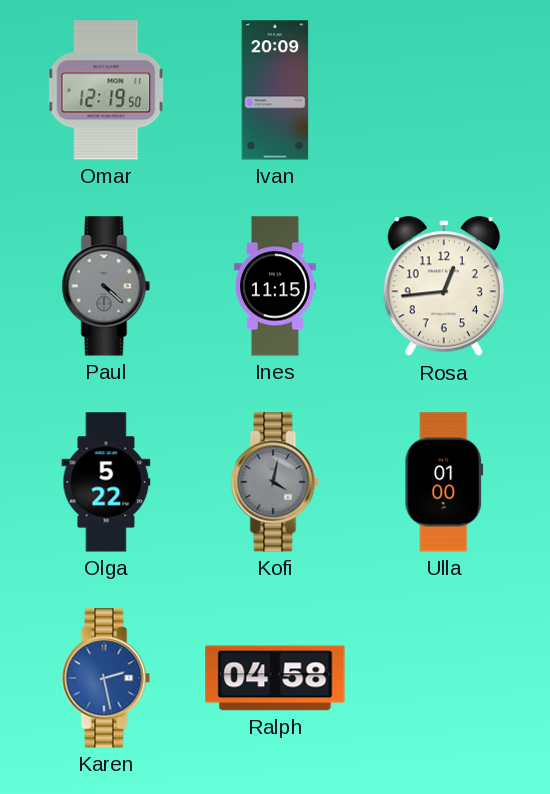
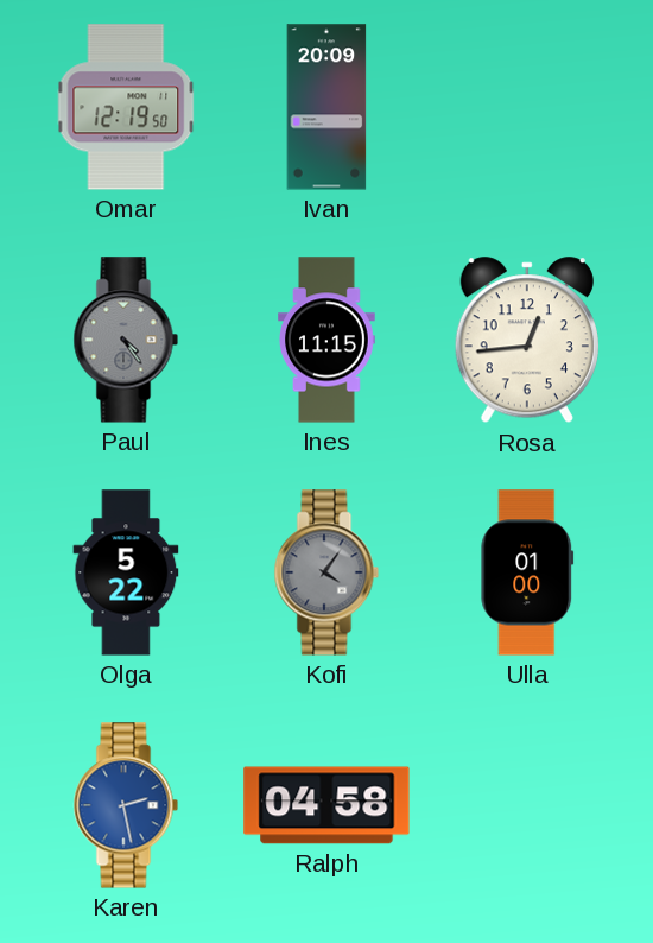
Paul: 4:22 -> 4:24 (126, 340)
Kofi: 4:02 -> 4:06 (326, 572)
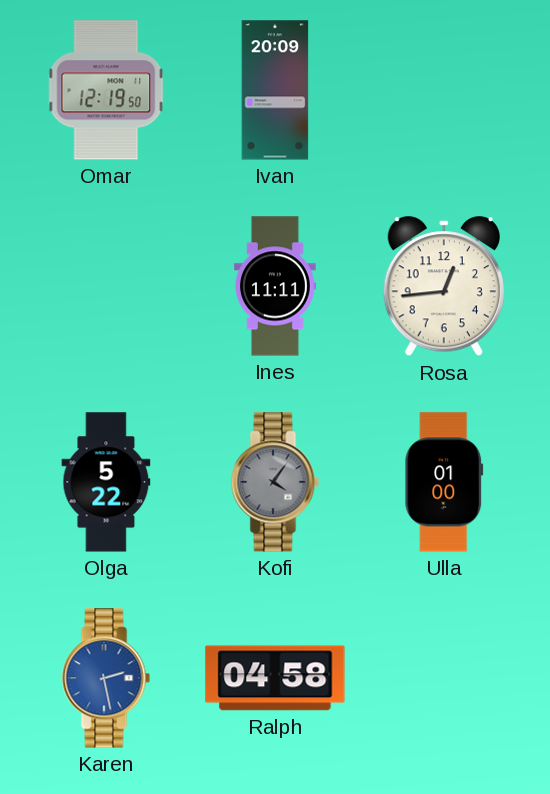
Paul: 4:24 -> none (126, 340)
Ines: 11:15 -> 11:11 (275, 286)
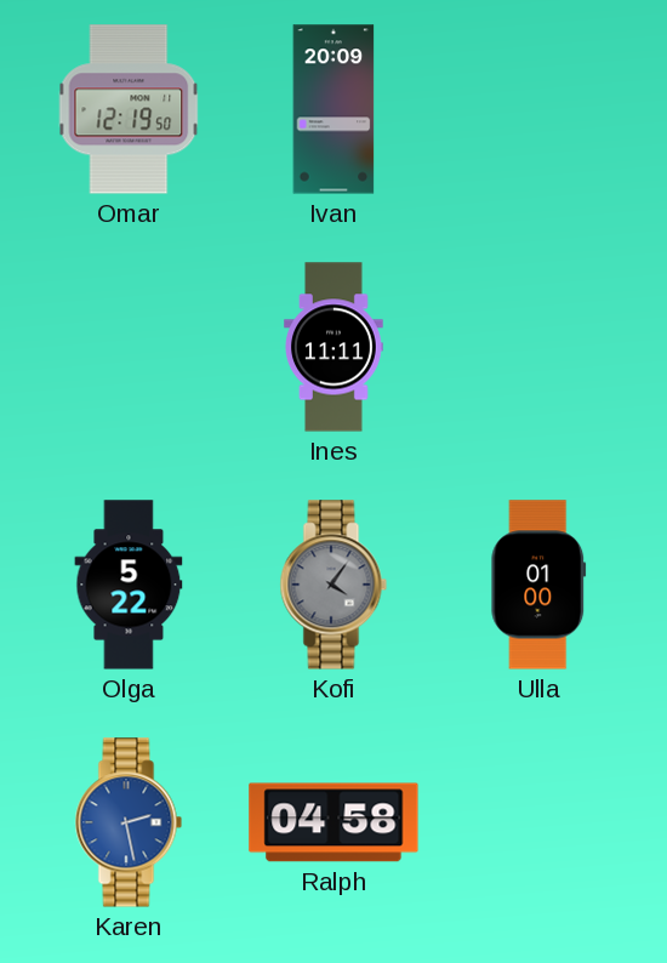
Rosa: 12:44 -> none (444, 287)
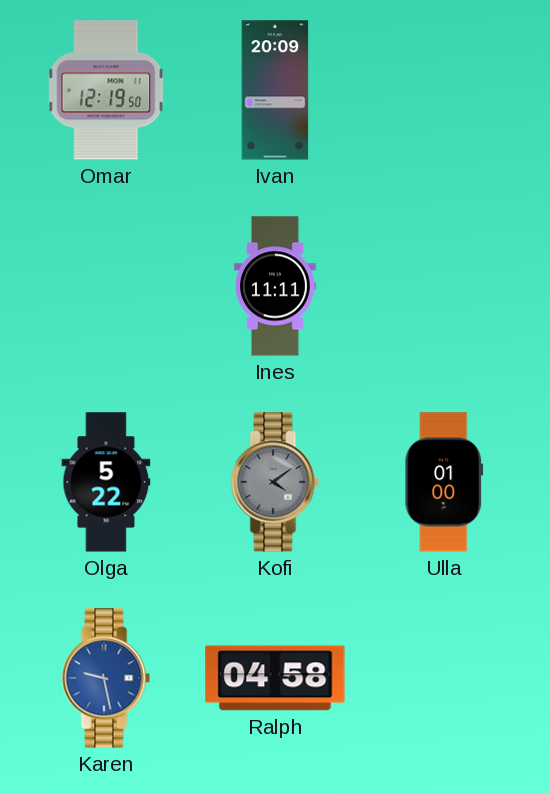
Kofi: 4:06 -> 4:09 (275, 482)
Karen: 2:28 -> 9:28 (106, 678)
